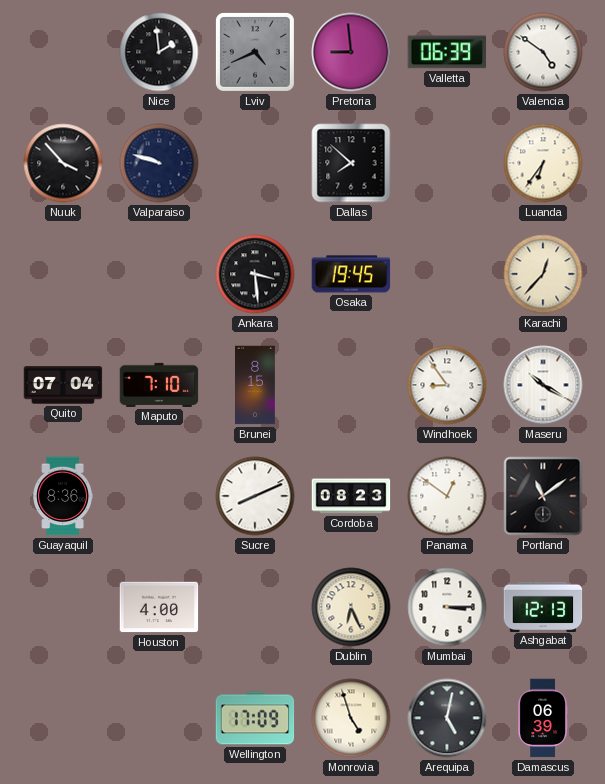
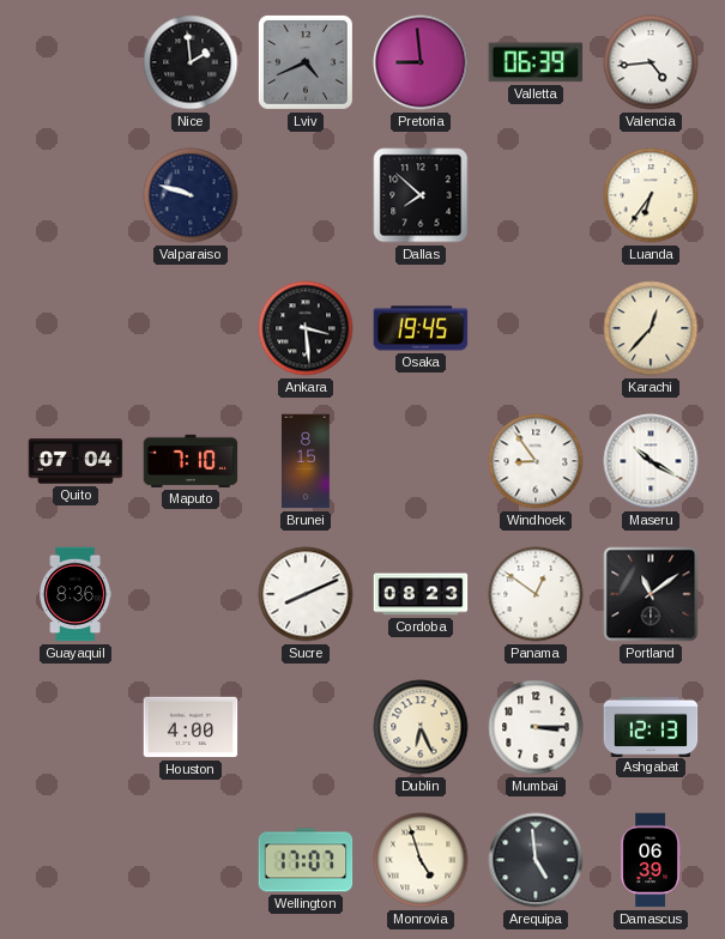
Valencia: 4:51 -> 4:44 (651, 62)
Nuuk: 3:53 -> none (63, 163)
Wellington: 17:09 -> 17:07 (306, 860)
Arequipa: 5:02 -> 4:59 (536, 860)
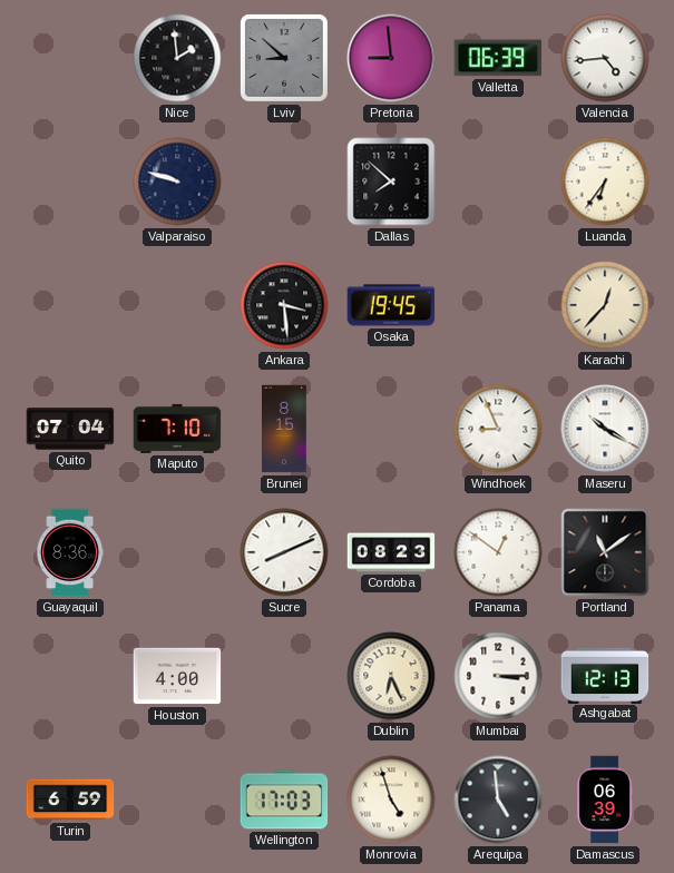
Lviv: 4:41 -> 8:52 (284, 58)
Windhoek: 8:54 -> 8:56 (498, 429)
Turin: none -> 6:59 (70, 800)
Wellington: 17:07 -> 17:03 (284, 800)
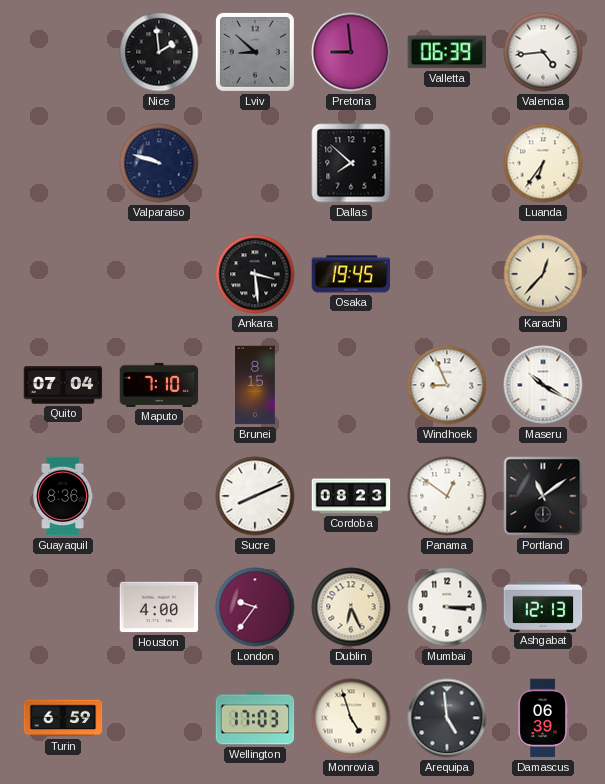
London: none -> 9:36 (255, 607)
